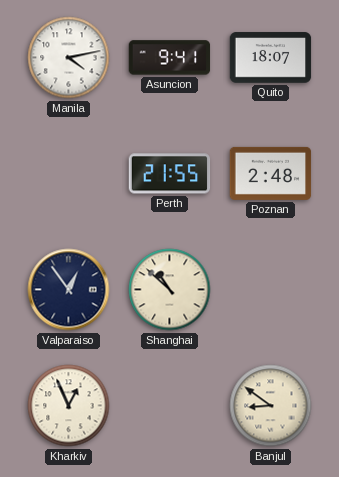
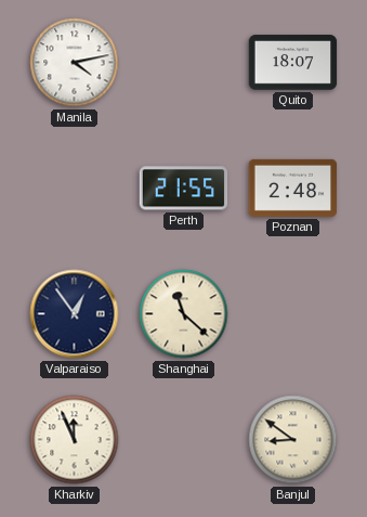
Asuncion: 9:41 -> none (170, 58)
Shanghai: 10:52 -> 11:22 (184, 314)
Kharkiv: 12:56 -> 11:56 (75, 440)
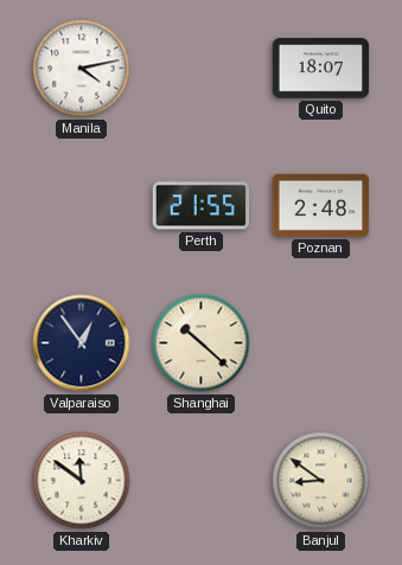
Shanghai: 11:22 -> 10:22 (202, 344)
Kharkiv: 11:56 -> 11:51 (82, 481)
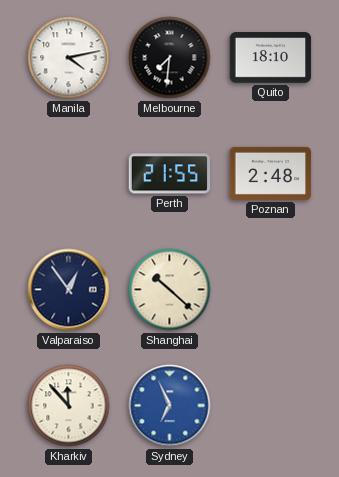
Melbourne: none -> 7:31 (170, 58)
Quito: 18:07 -> 18:10 (271, 58)
Kharkiv: 11:51 -> 11:53 (69, 406)
Sydney: none -> 6:56 (170, 406)
Banjul: 8:51 -> none (321, 481)
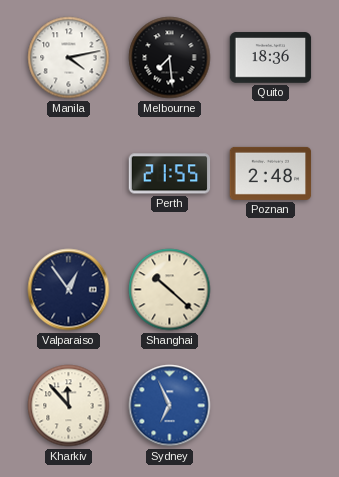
Melbourne: 7:31 -> 7:29 (170, 58)
Quito: 18:10 -> 18:36 (271, 58)
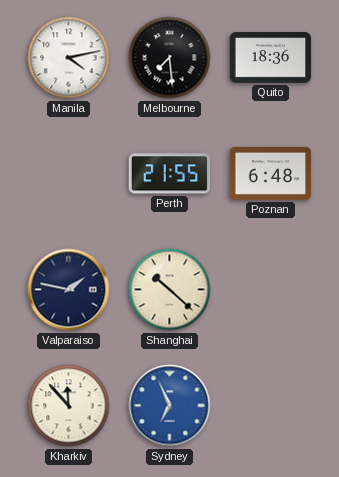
Poznan: 2:48 -> 6:48 (271, 173)
Valparaiso: 12:54 -> 1:47 (69, 290)
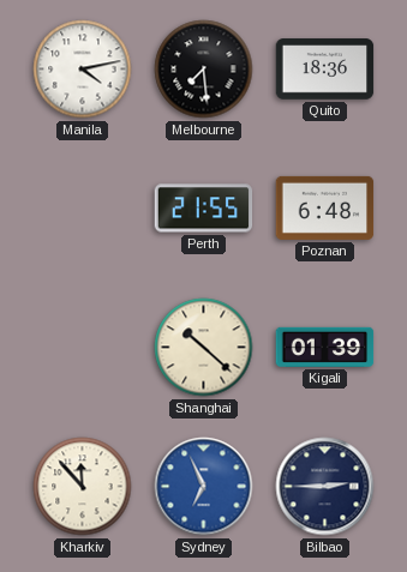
Valparaiso: 1:47 -> none (69, 290)
Kigali: none -> 01:39 (325, 347)
Bilbao: none -> 2:45 (325, 487)
